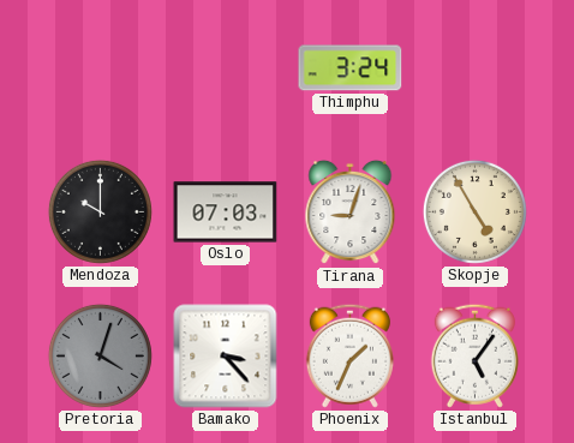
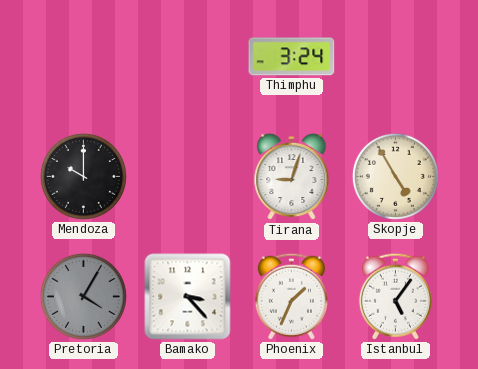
Oslo: 07:03 -> none (226, 212)
Pretoria: 4:03 -> 4:05 (83, 296)
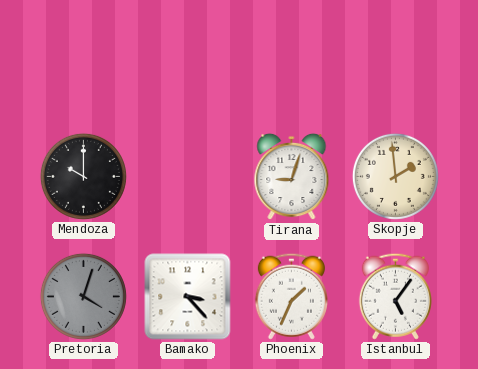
Thimphu: 3:24 -> none (292, 57)
Skopje: 4:55 -> 1:59 (395, 176)
Pretoria: 4:05 -> 4:03 (83, 296)
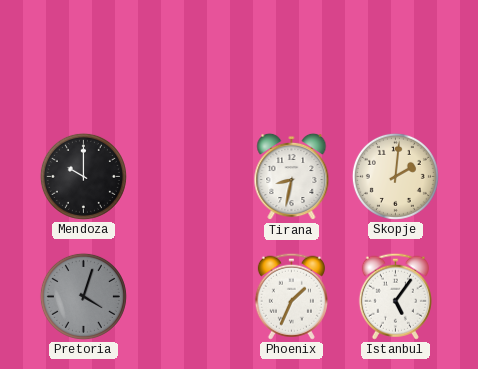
Tirana: 9:03 -> 8:32 (292, 177)
Skopje: 1:59 -> 2:01 (395, 176)
Bamako: 3:23 -> none (188, 297)
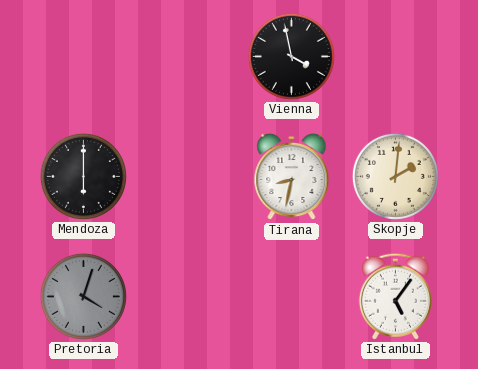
Vienna: none -> 3:58 (291, 56)
Mendoza: 10:00 -> 6:00 (83, 176)
Phoenix: 1:34 -> none (291, 296)
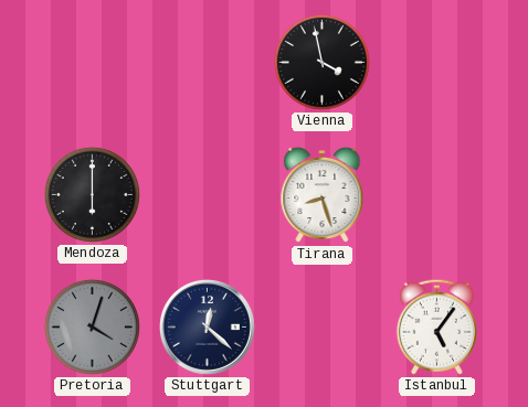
Tirana: 8:32 -> 8:27 (323, 195)
Skopje: 2:01 -> none (395, 176)
Stuttgart: none -> 12:22 (207, 326)
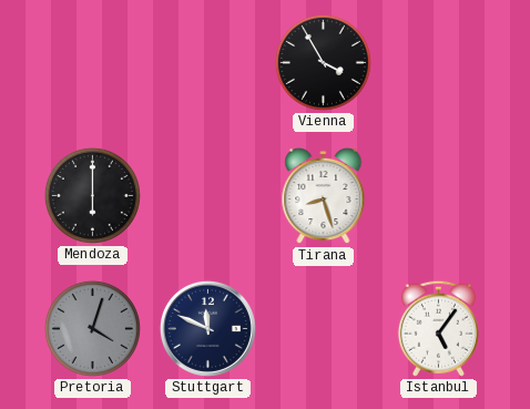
Vienna: 3:58 -> 3:55 (323, 62)
Stuttgart: 12:22 -> 11:49 (207, 328)
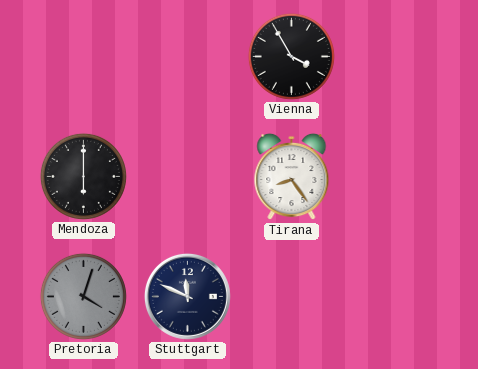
Tirana: 8:27 -> 8:24 (292, 177)
Istanbul: 5:06 -> none (438, 328)
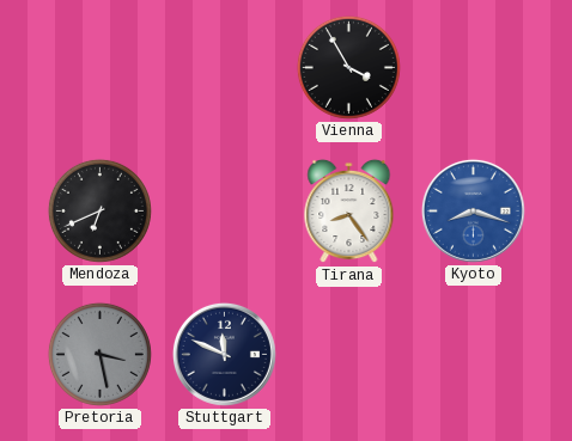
Mendoza: 6:00 -> 6:41 (99, 210)
Kyoto: none -> 8:18 (473, 210)
Pretoria: 4:03 -> 3:28 (99, 354)
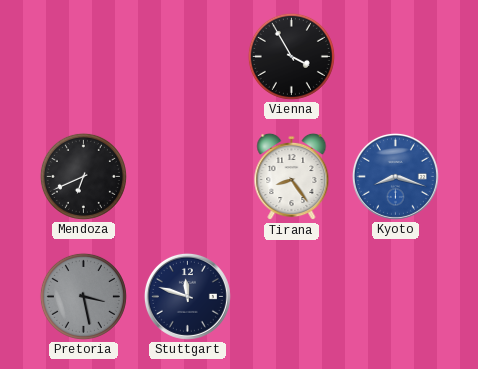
Stuttgart: 11:49 -> 11:48 (187, 296)
